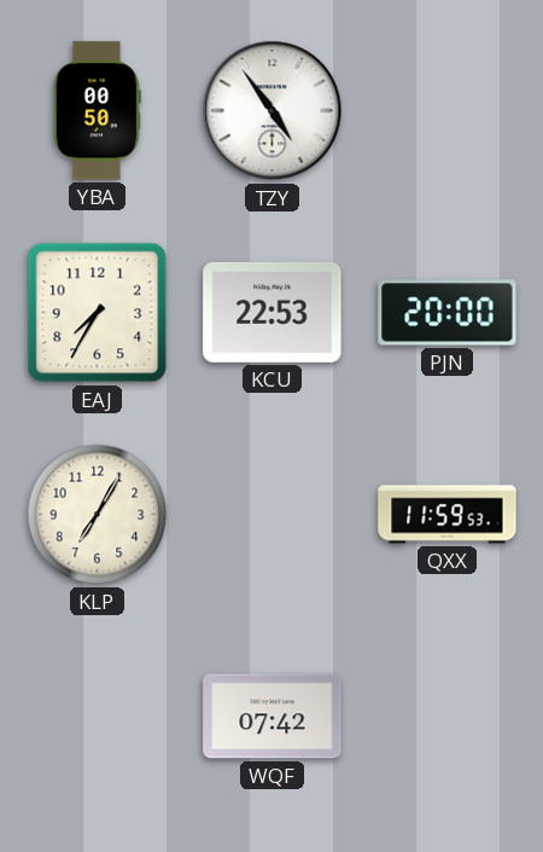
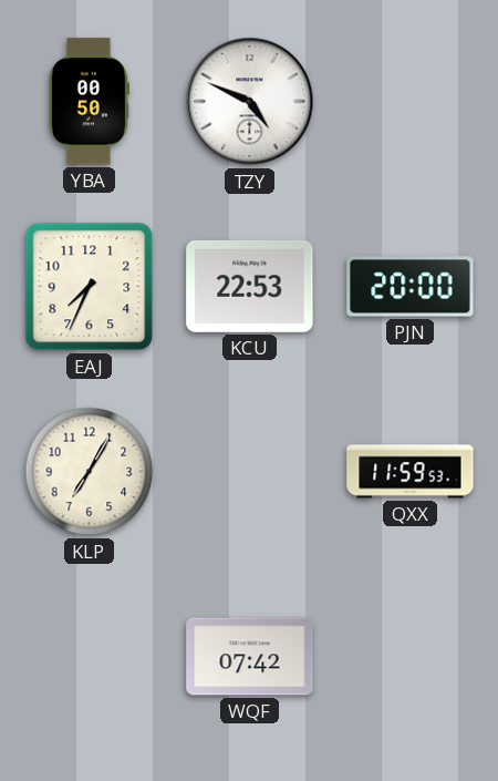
TZY: 4:54 -> 4:49 (250, 102)
EAJ: 7:35 -> 7:34 (90, 287)
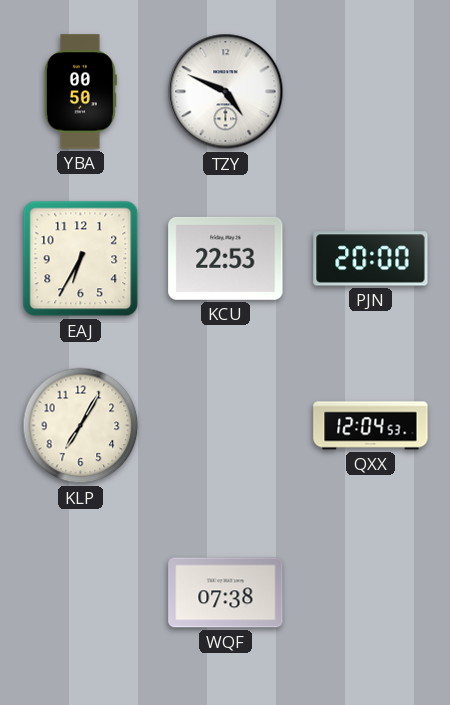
EAJ: 7:34 -> 6:35 (81, 259)
QXX: 11:59 -> 12:04 (371, 426)
WQF: 07:42 -> 07:38 (226, 593)
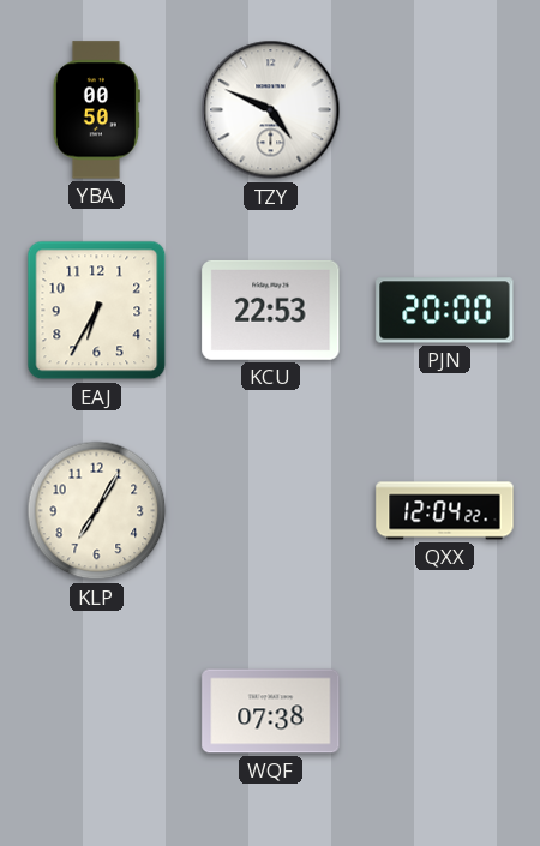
QXX: 12:04:53 -> 12:04:22 (445, 511)
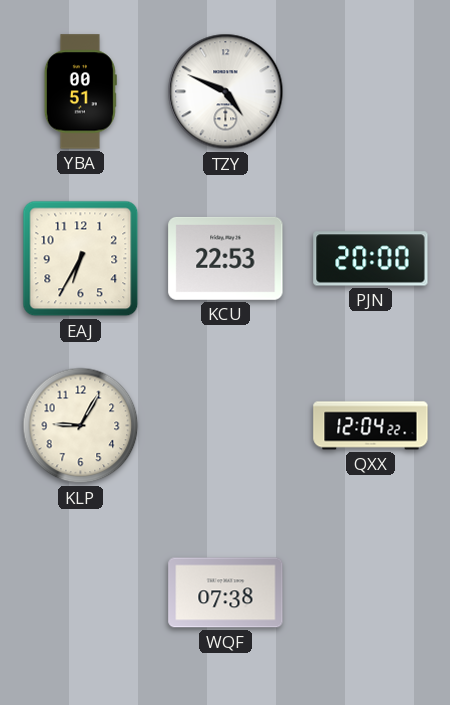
YBA: 00:50 -> 00:51 (80, 92)
KLP: 7:05 -> 9:05 (81, 426)
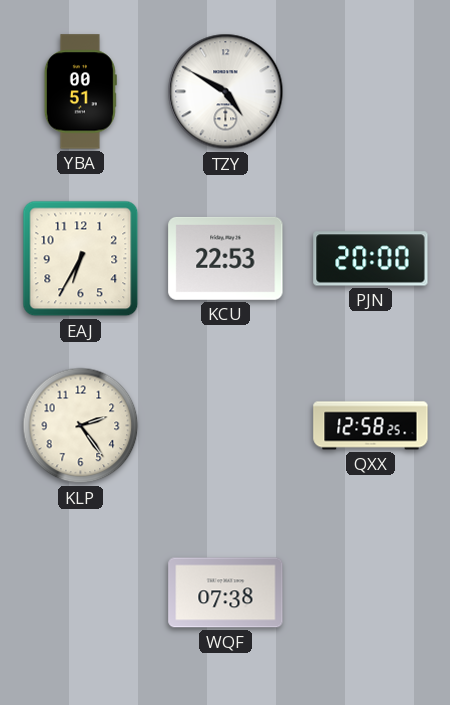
TZY: 4:49 -> 4:50 (226, 92)
KLP: 9:05 -> 2:24 (81, 426)
QXX: 12:04 -> 12:58 (371, 426)
